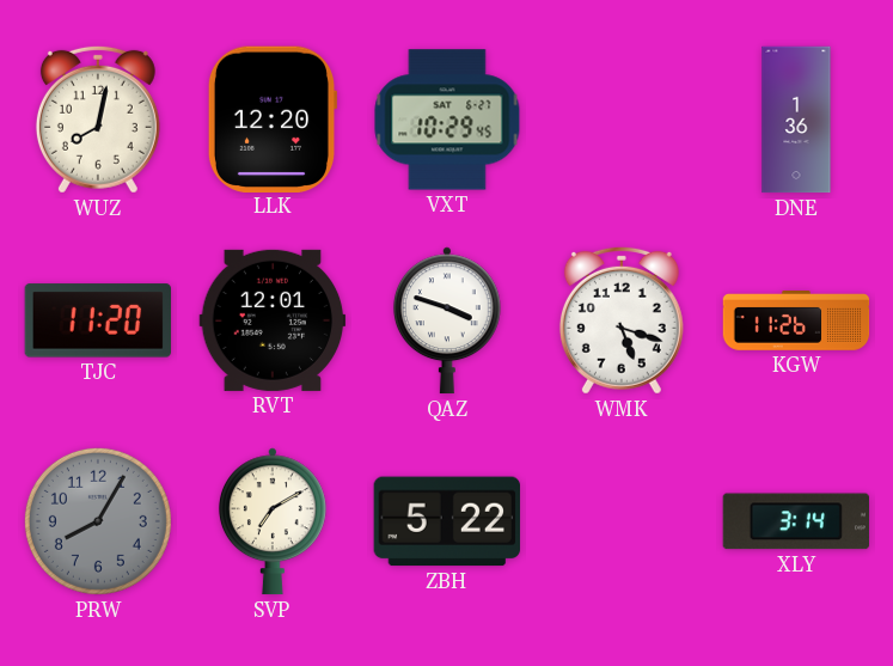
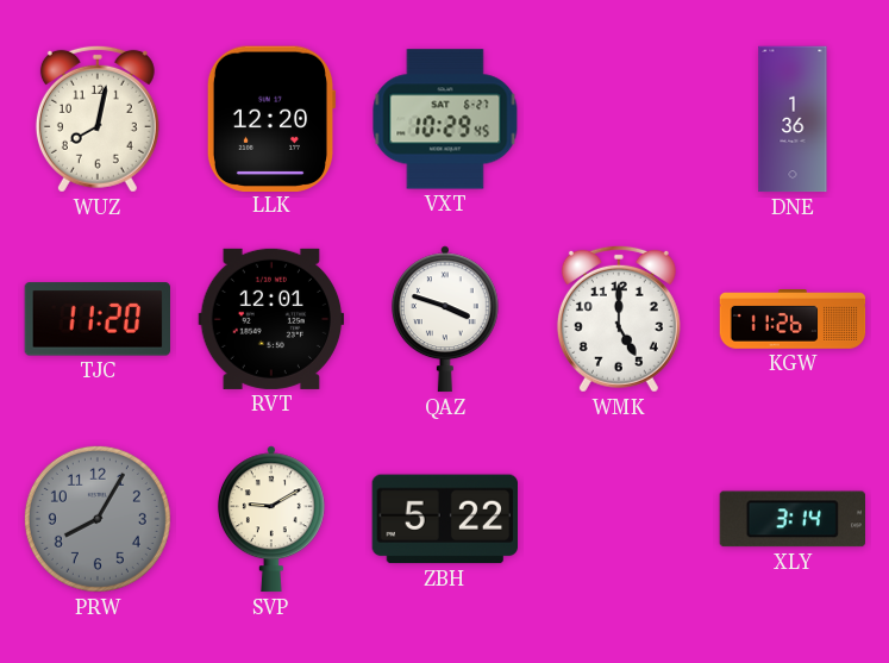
WMK: 5:18 -> 5:00 (619, 319)
SVP: 7:10 -> 9:10 (271, 519)
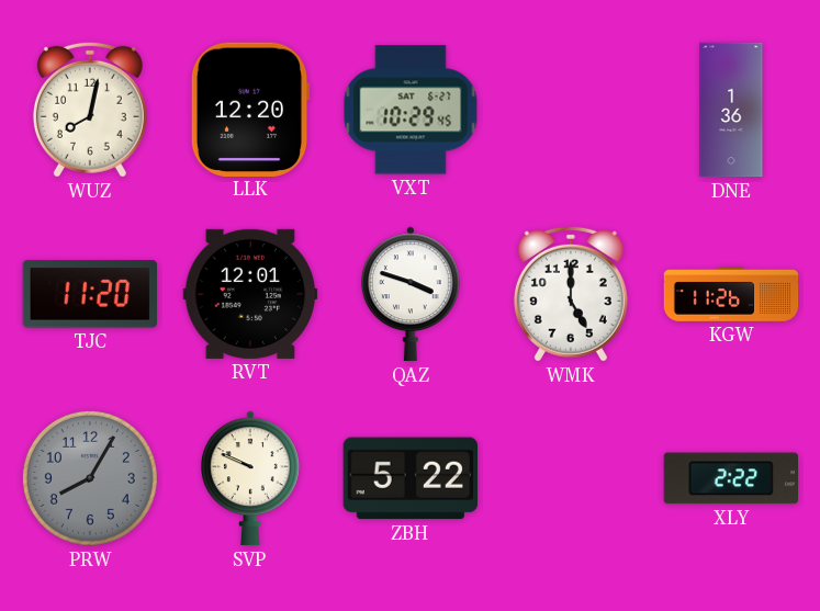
SVP: 9:10 -> 9:49 (250, 478)
XLY: 3:14 -> 2:22 (730, 478)
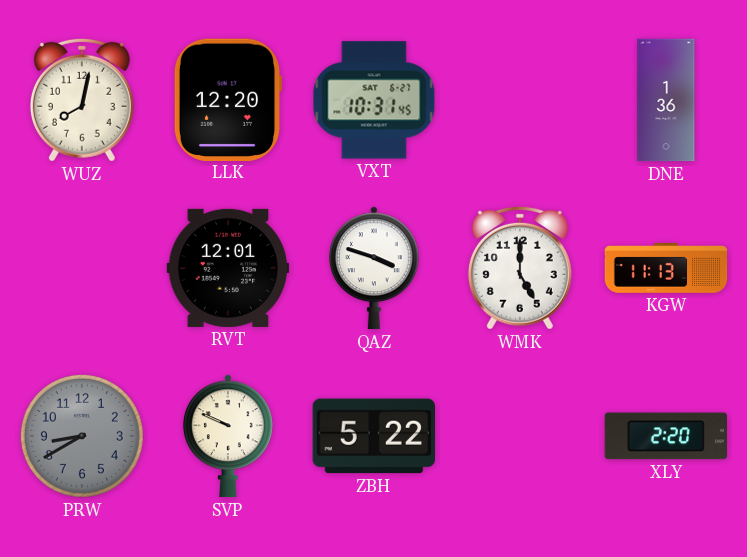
VXT: 10:29 -> 10:31 (374, 100)
TJC: 11:20 -> none (89, 294)
KGW: 11:26 -> 11:13 (666, 269)
PRW: 8:05 -> 8:40 (82, 436)
XLY: 2:22 -> 2:20 (665, 436)
